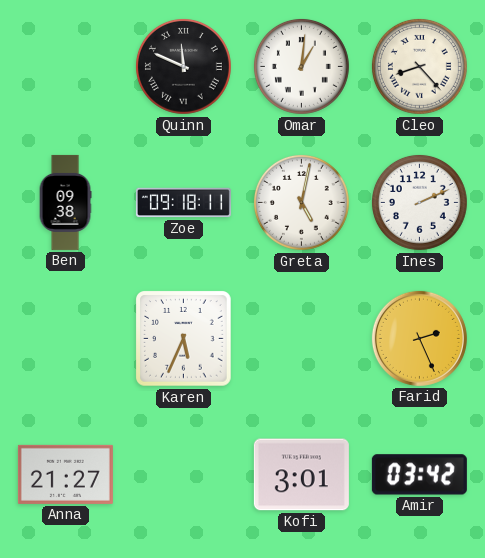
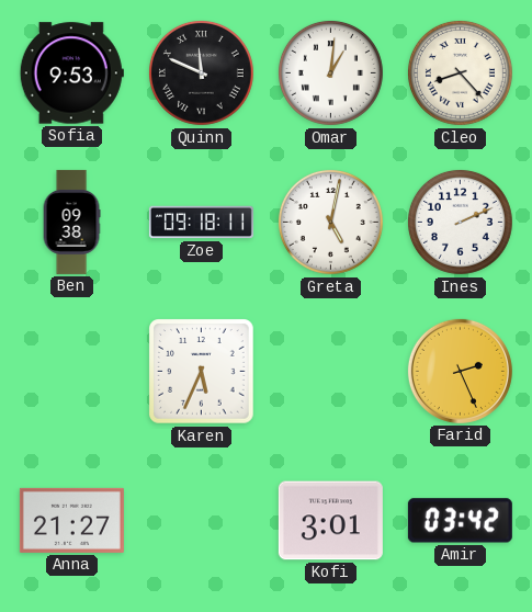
Sofia: none -> 9:53 (71, 73)
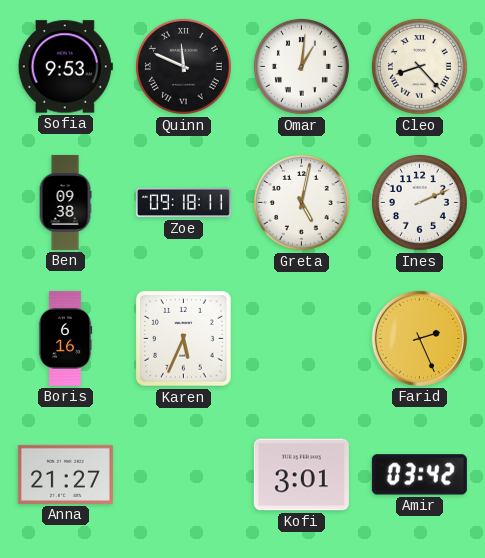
Boris: none -> 6:16 (65, 338)
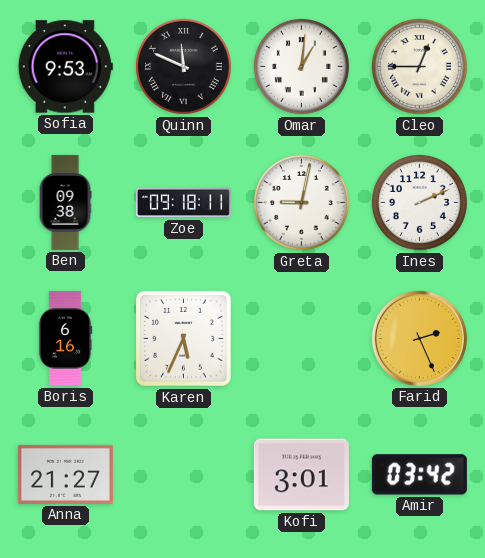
Cleo: 8:23 -> 12:45 (419, 66)
Greta: 5:02 -> 9:02 (301, 202)
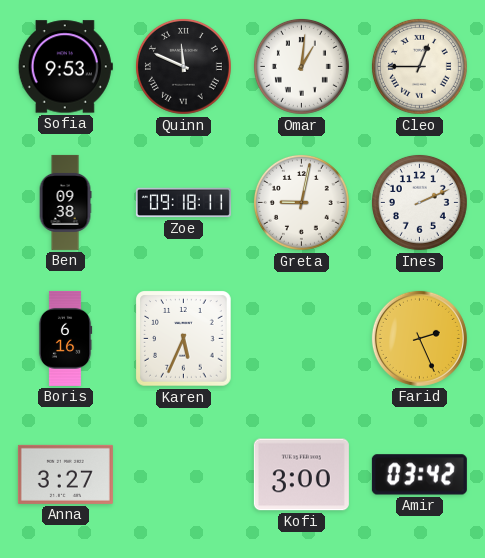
Anna: 21:27 -> 3:27 (65, 474)
Kofi: 3:01 -> 3:00 (301, 475)
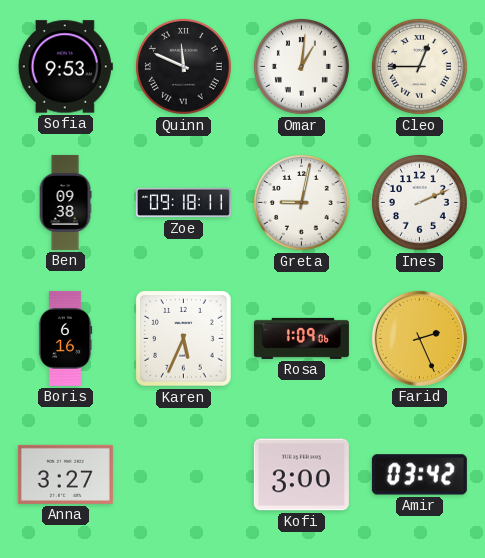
Rosa: none -> 1:09 (301, 338)
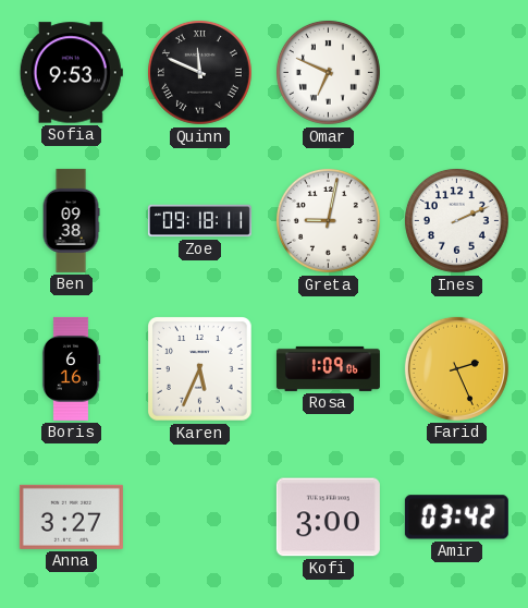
Omar: 1:01 -> 6:49 (328, 72)
Cleo: 12:45 -> none (419, 66)
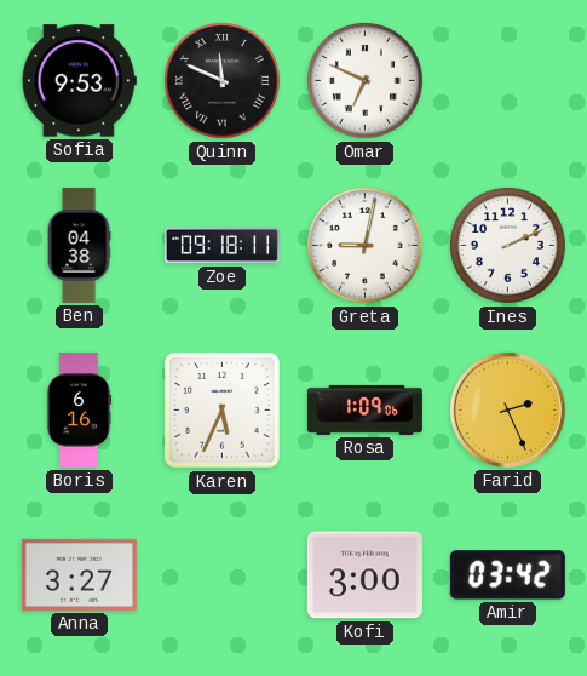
Ben: 09:38 -> 04:38 (79, 245)
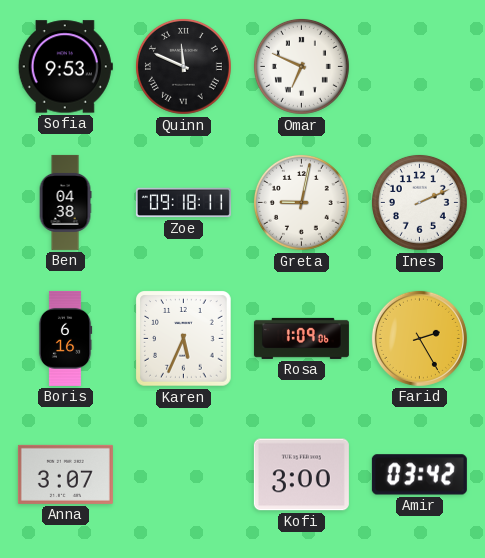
Farid: 2:26 -> 2:25 (419, 338)
Anna: 3:27 -> 3:07 (65, 474)
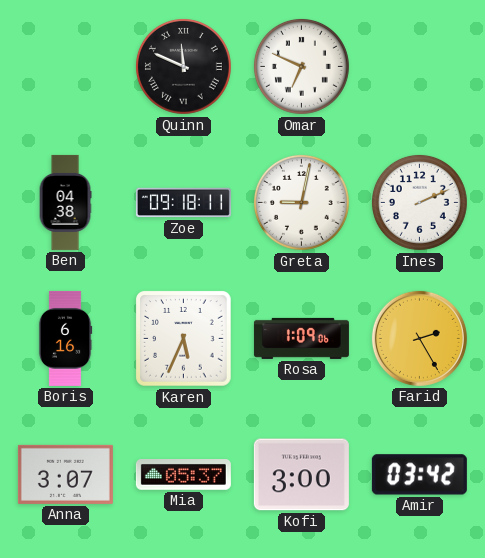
Sofia: 9:53 -> none (65, 67)
Mia: none -> 05:37 (183, 475)
